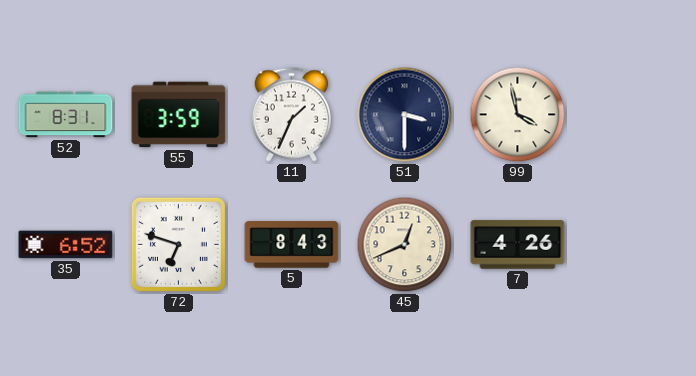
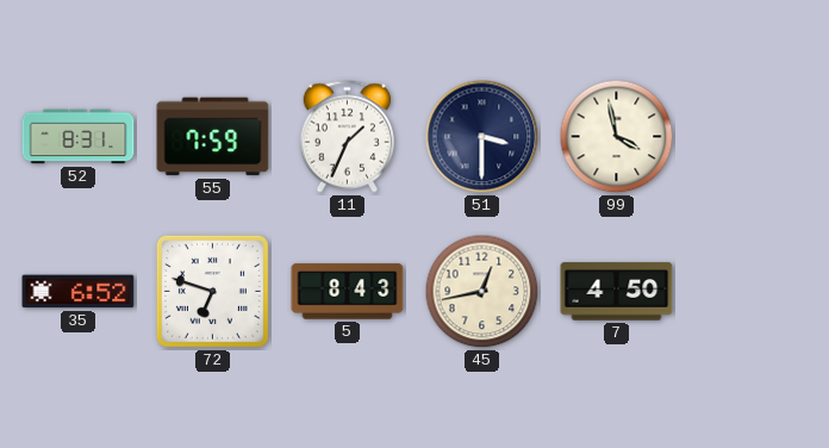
55: 3:59 -> 7:59 (213, 137)
45: 12:41 -> 12:43 (482, 292)
7: 4:26 -> 4:50 (617, 292)
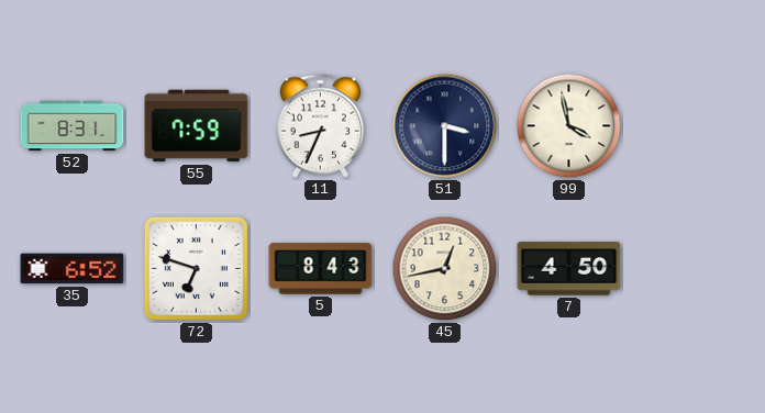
11: 1:34 -> 8:34 (320, 126)
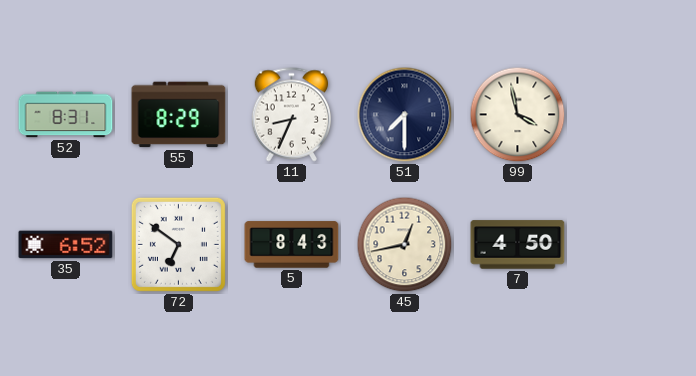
55: 7:59 -> 8:29 (179, 115)
51: 3:30 -> 7:30 (405, 115)
72: 6:48 -> 6:51 (178, 244)
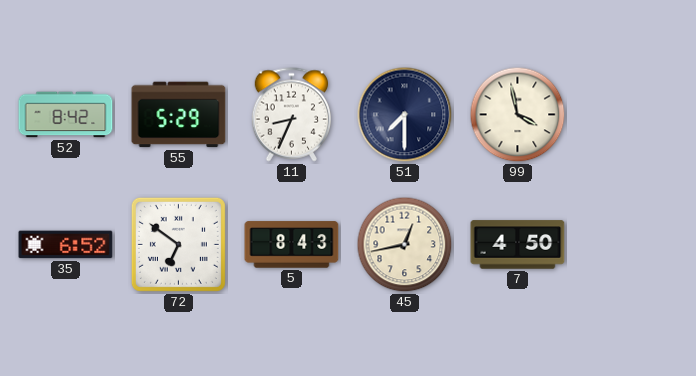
52: 8:31 -> 8:42 (66, 115)
55: 8:29 -> 5:29 (179, 115)
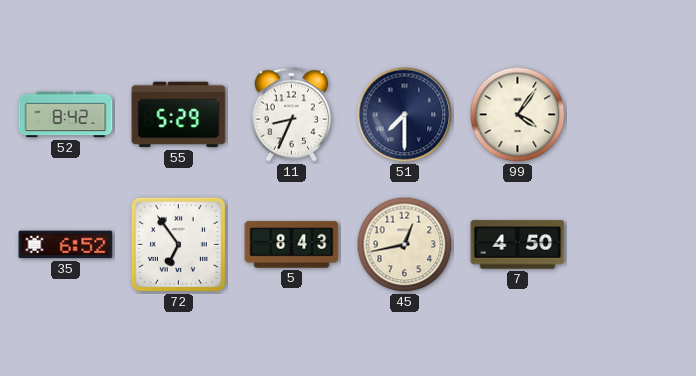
99: 3:58 -> 4:06 (518, 115)
72: 6:51 -> 6:54 (178, 244)
